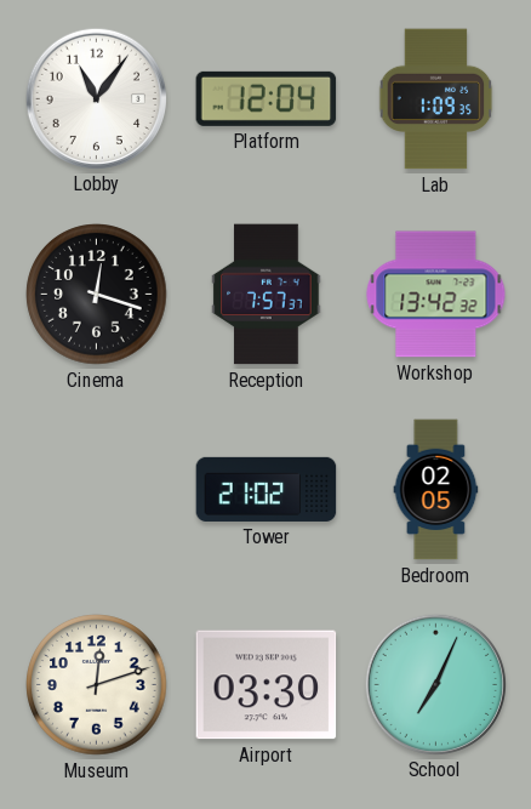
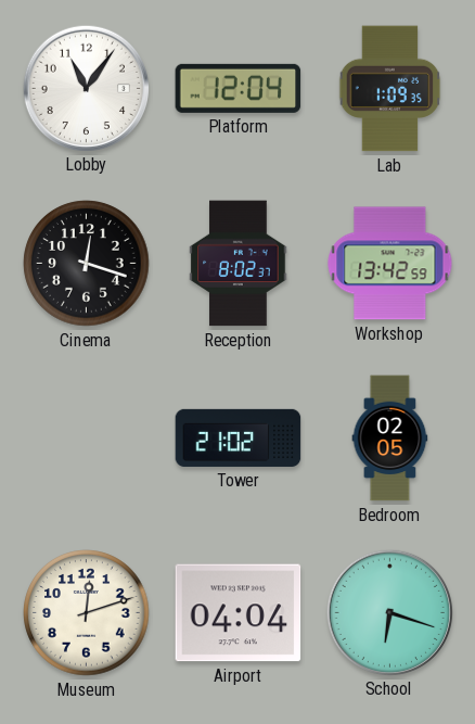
Reception: 7:57 -> 8:02 (239, 264)
Workshop: 13:42:32 -> 13:42:59 (390, 264)
Airport: 03:30 -> 04:04 (239, 613)
School: 7:04 -> 6:18 (389, 612)
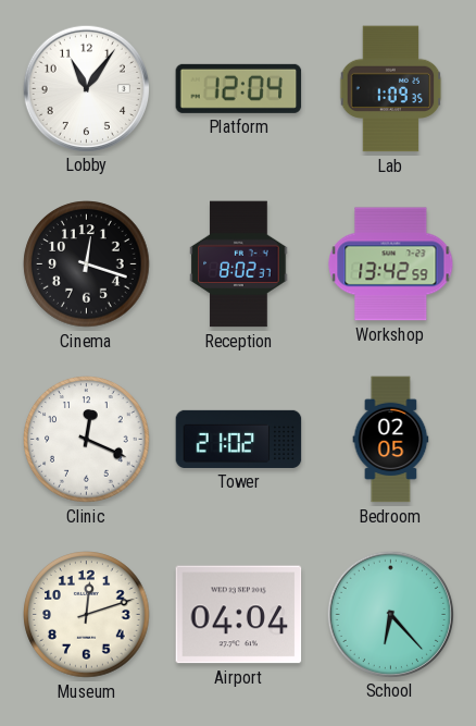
Clinic: none -> 12:19 (87, 440)
School: 6:18 -> 6:23 (390, 614)
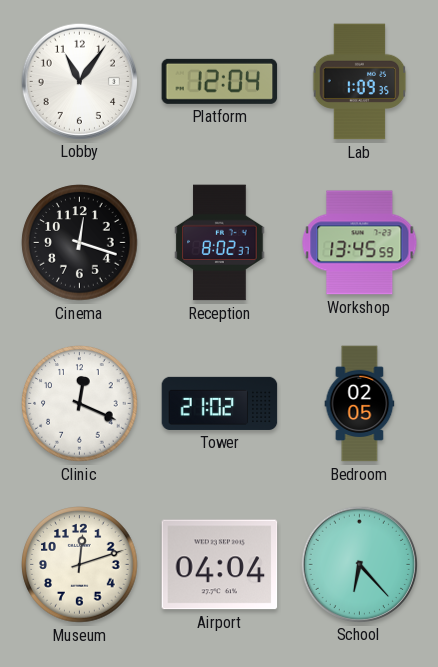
Workshop: 13:42 -> 13:45 (360, 243)
